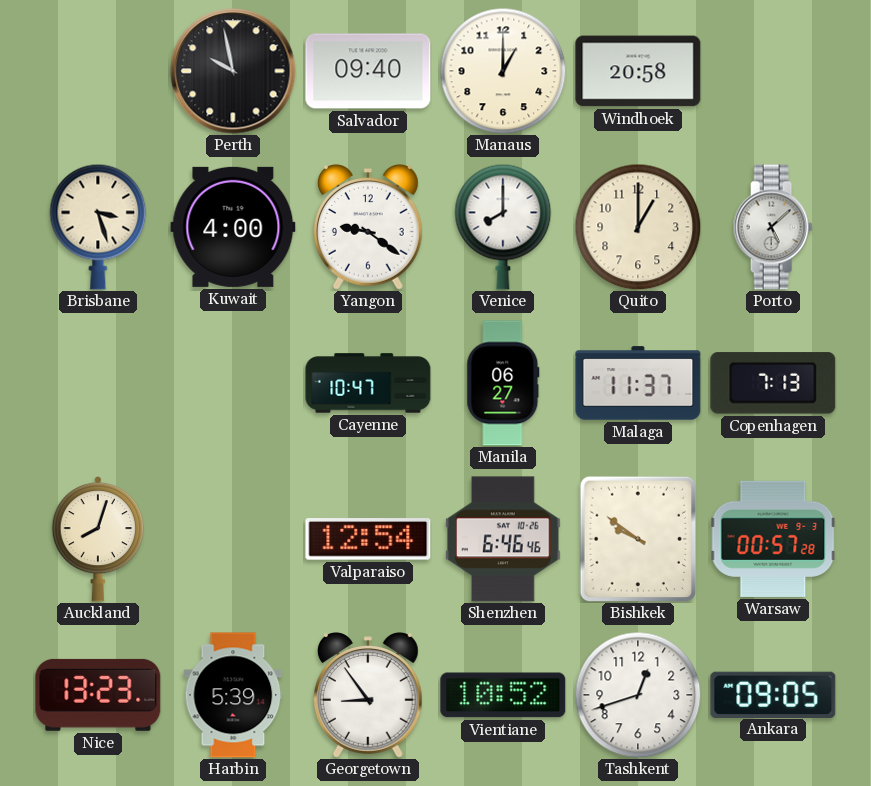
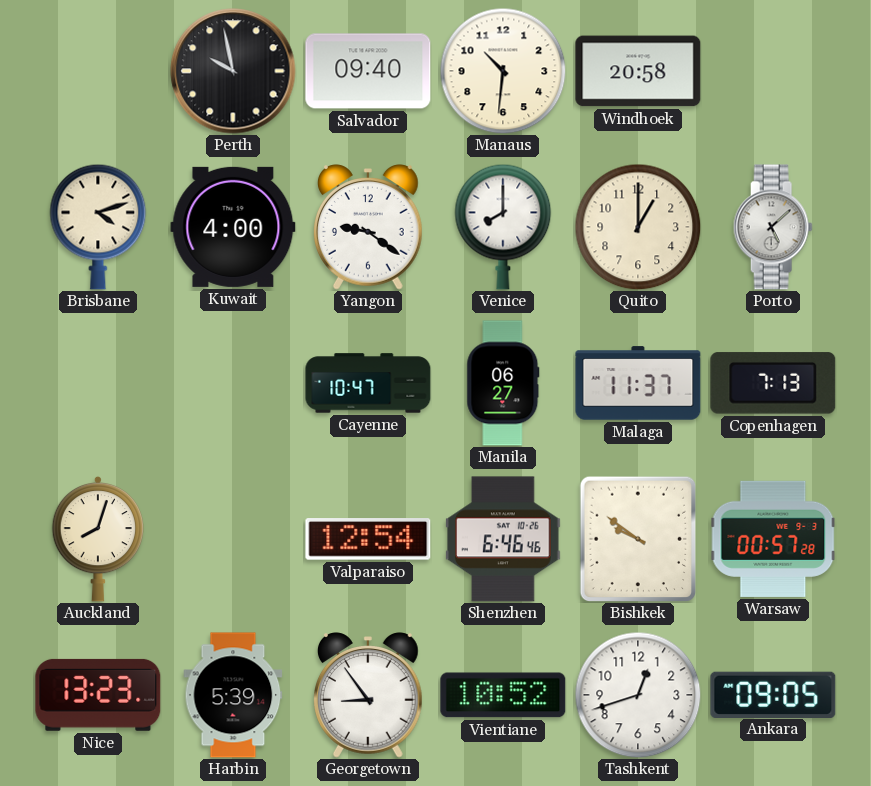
Manaus: 1:00 -> 10:31 (503, 71)
Brisbane: 3:27 -> 4:12 (98, 227)
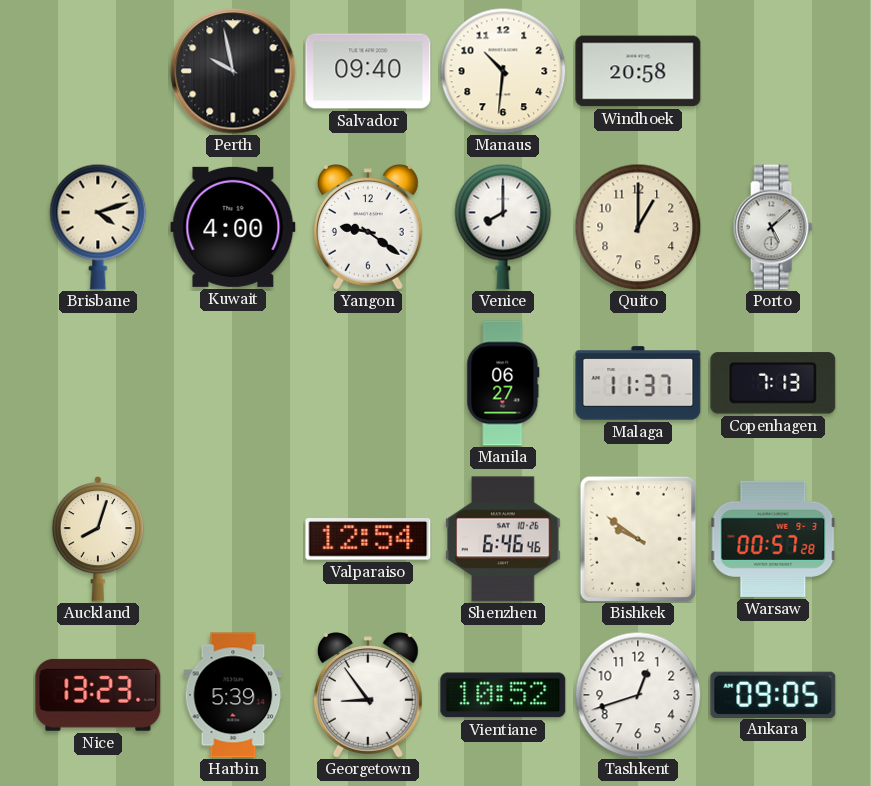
Cayenne: 10:47 -> none (368, 383)
